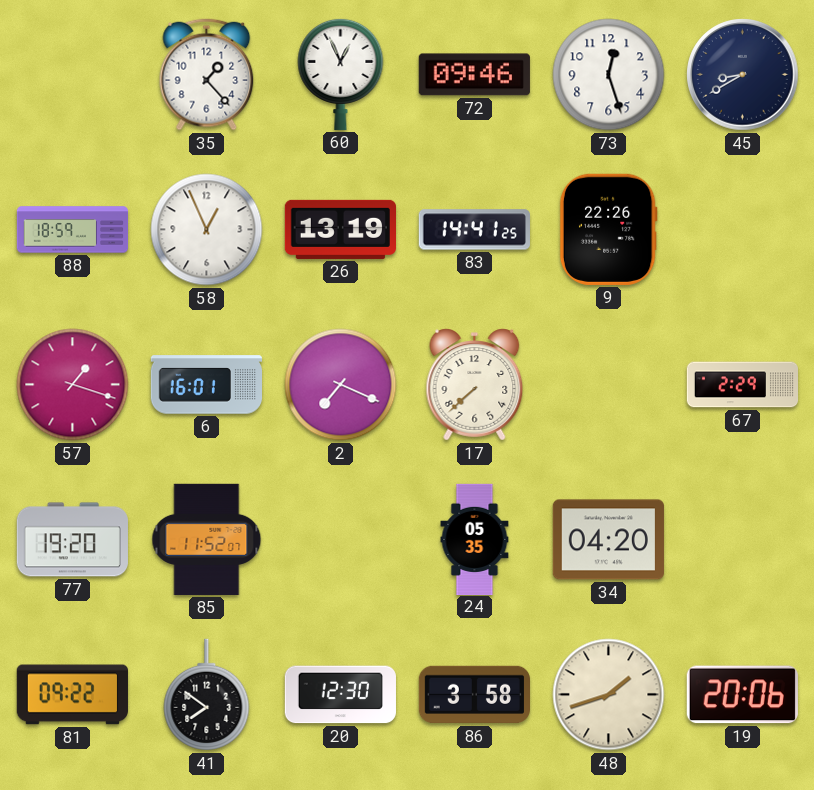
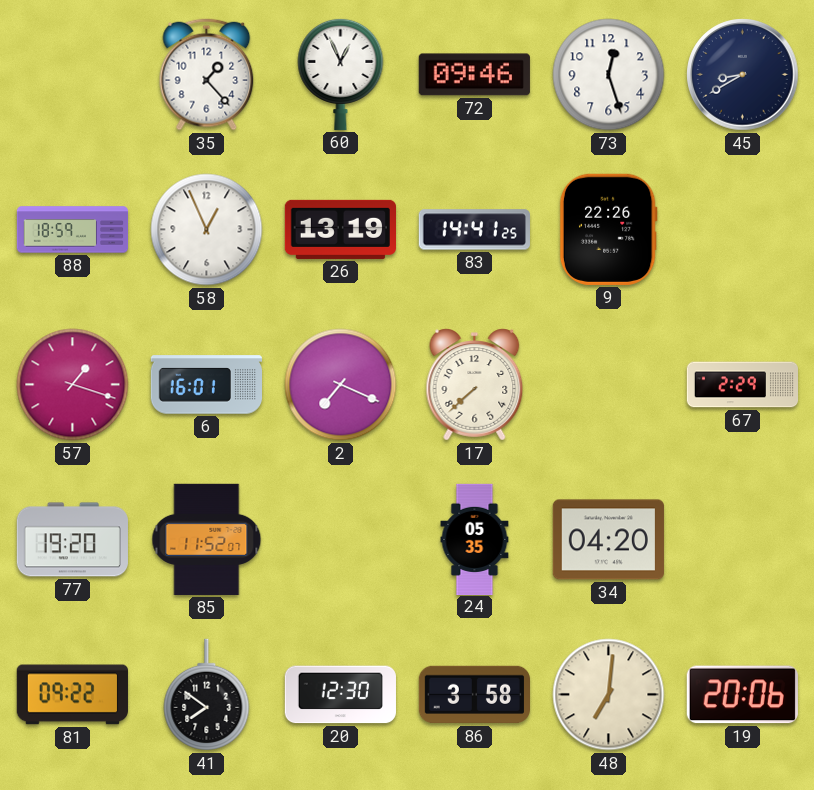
48: 1:42 -> 7:01 (609, 695)
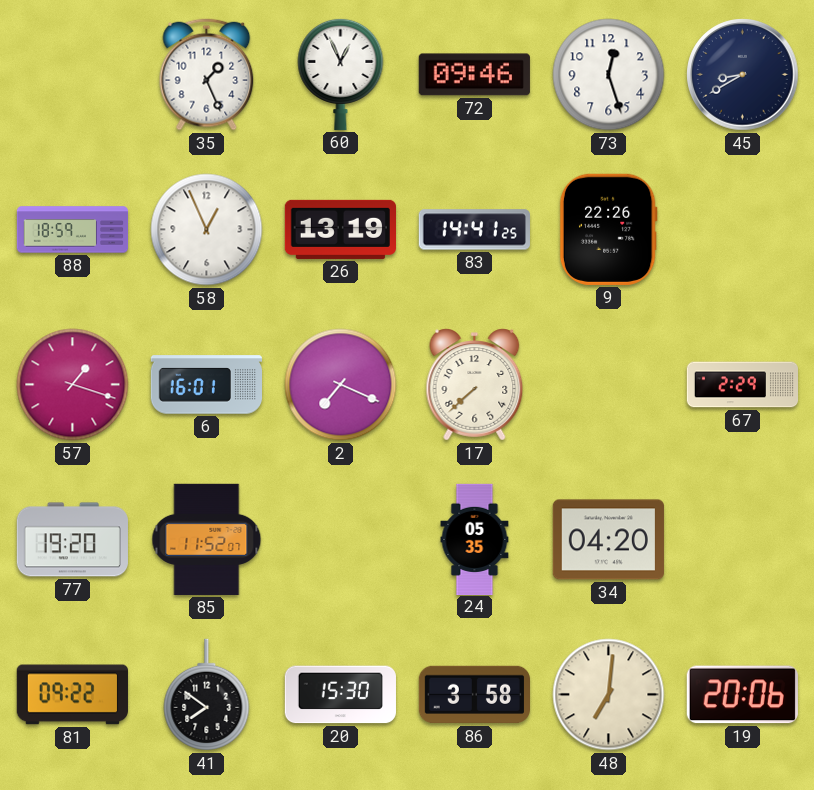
35: 1:23 -> 1:26 (207, 75)
20: 12:30 -> 15:30 (340, 695)
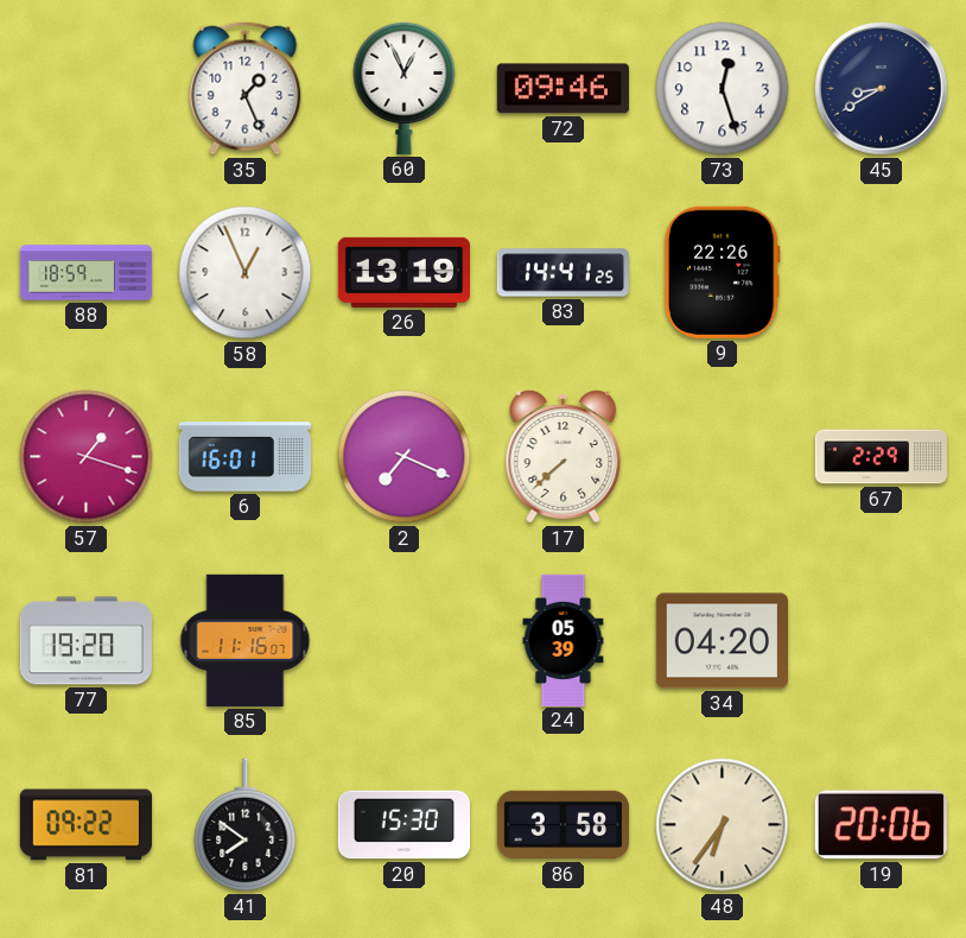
85: 11:52 -> 11:16 (246, 640)
24: 05:35 -> 05:39 (564, 640)
48: 7:01 -> 6:36 (723, 825)
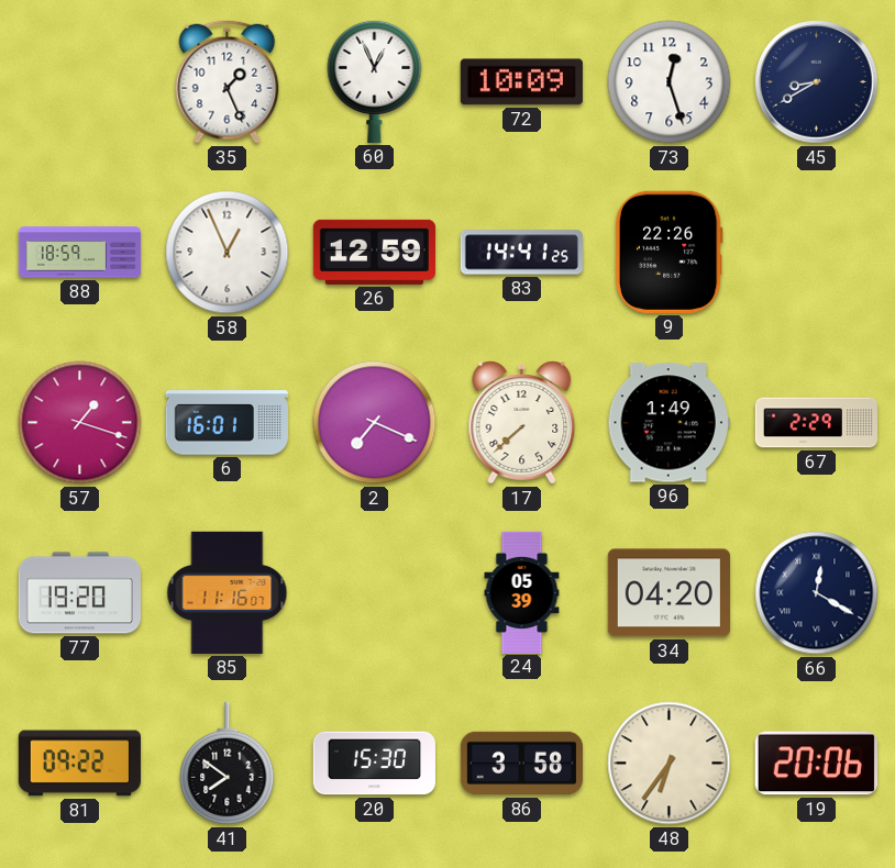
72: 09:46 -> 10:09 (521, 82)
26: 13:19 -> 12:59 (374, 252)
96: none -> 1:49 (669, 423)
66: none -> 12:20 (817, 593)
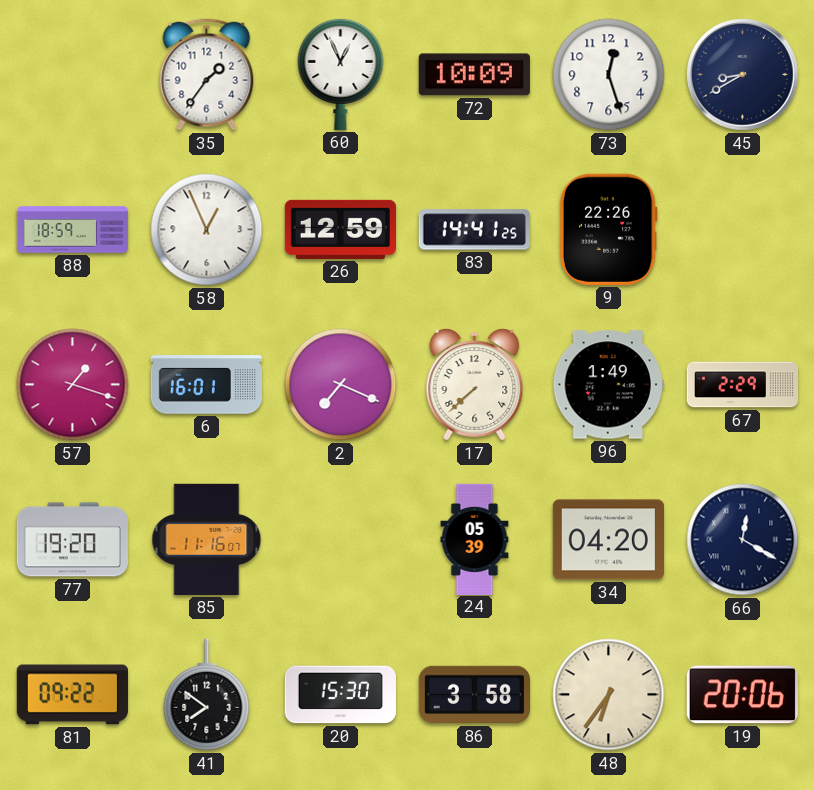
35: 1:26 -> 1:36 (207, 75)
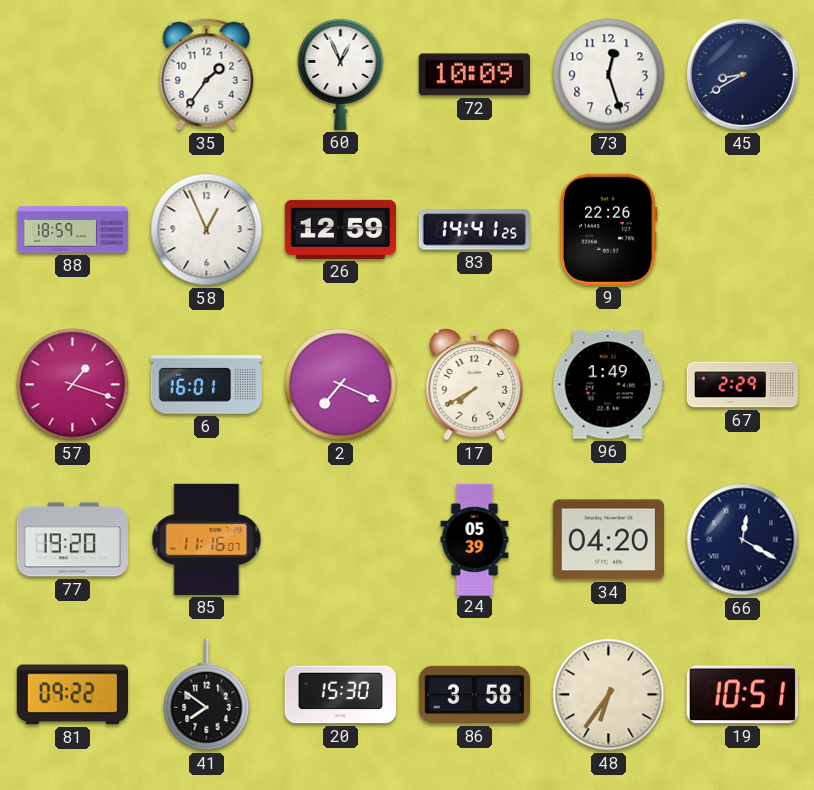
17: 7:38 -> 7:40 (475, 385)
19: 20:06 -> 10:51 (742, 695)
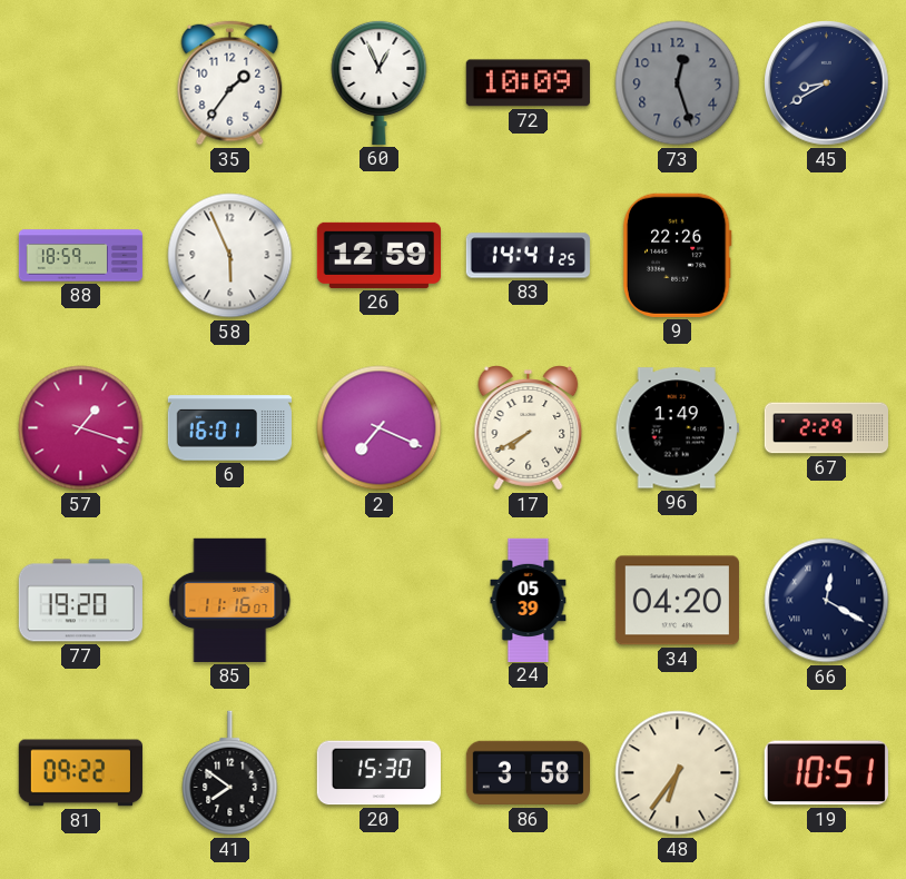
73 dial: white -> grey (678, 83)
58: 12:56 -> 5:56 (230, 256)
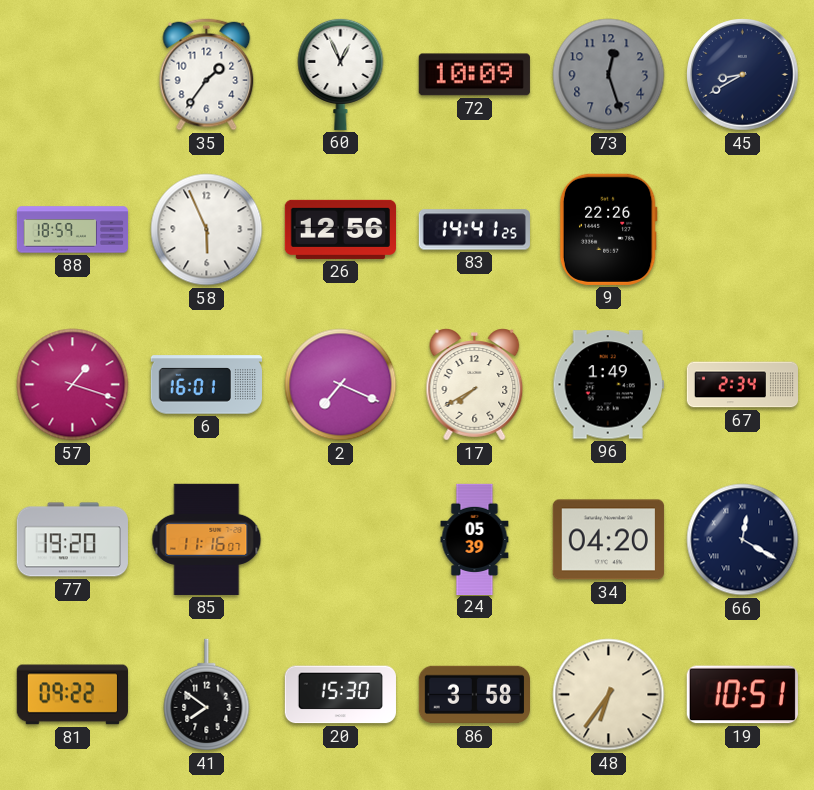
26: 12:59 -> 12:56 (340, 229)
67: 2:29 -> 2:34 (743, 385)
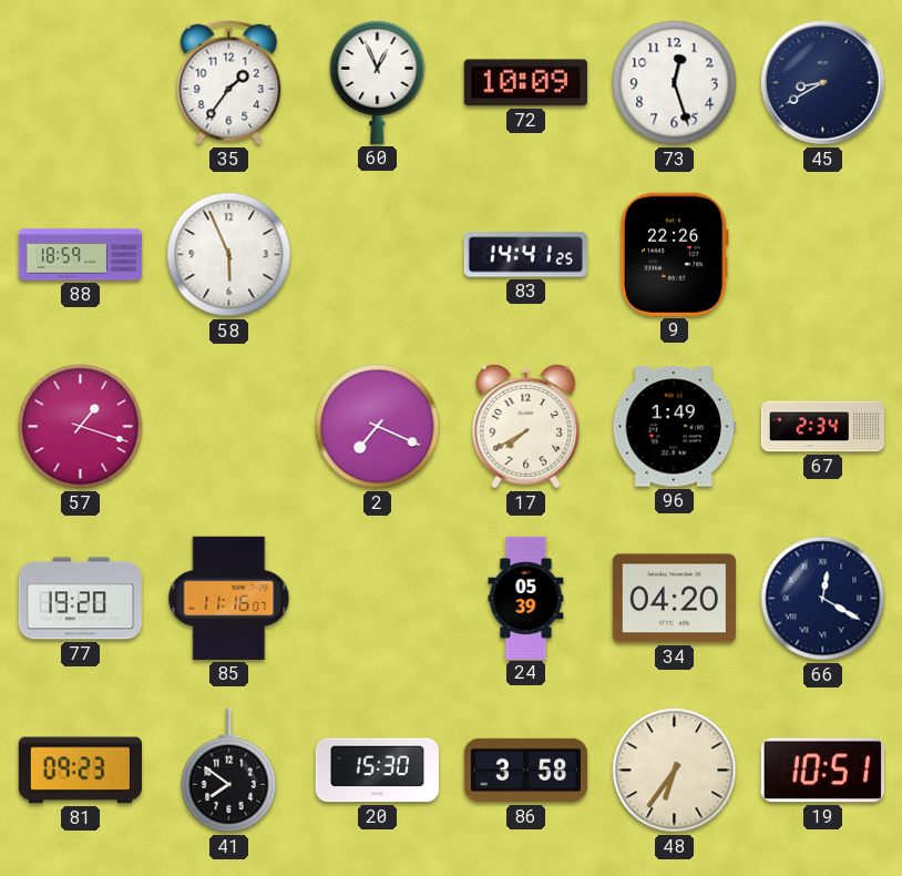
73 dial: grey -> white (675, 83)
26: 12:56 -> none (340, 229)
6: 16:01 -> none (206, 385)
81: 09:22 -> 09:23 (80, 771)
